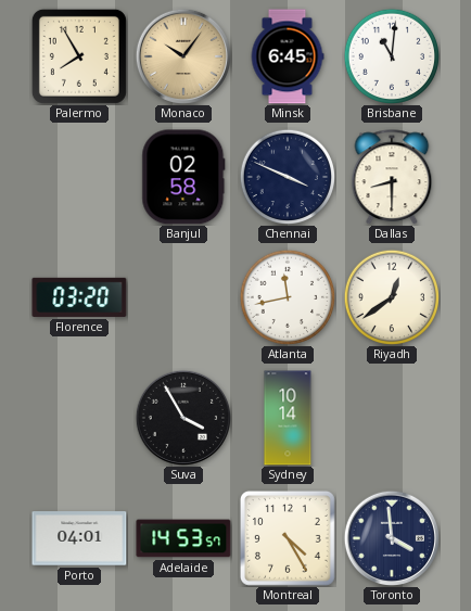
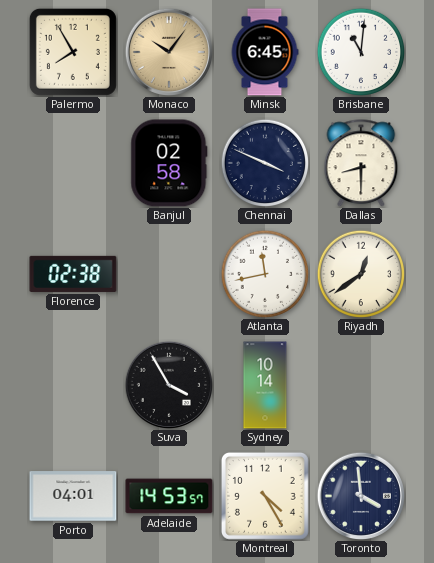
Florence: 03:20 -> 02:38 (73, 274)
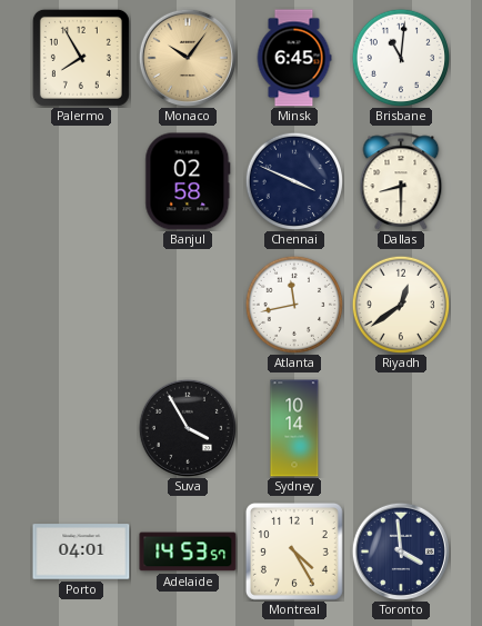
Florence: 02:38 -> none (73, 274)
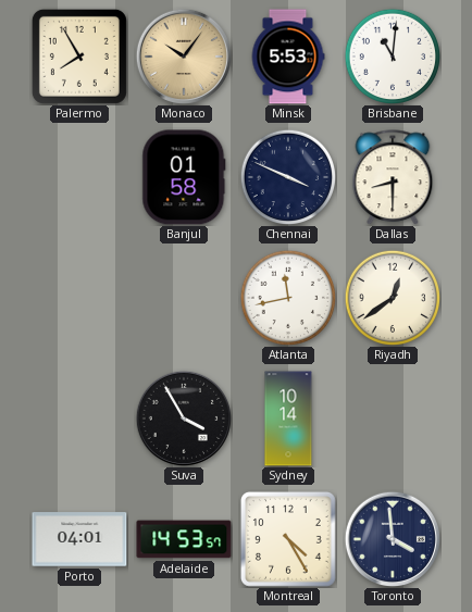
Minsk: 6:45 -> 5:53 (288, 57)
Banjul: 02:58 -> 01:58 (184, 177)
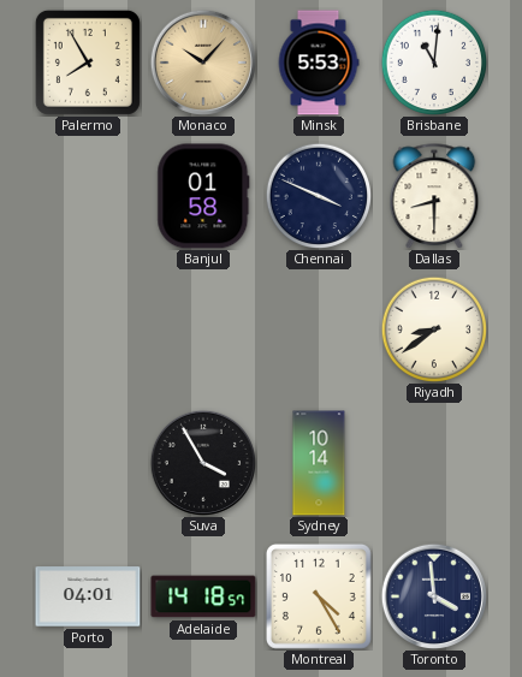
Monaco: 10:06 -> 10:07 (202, 61)
Atlanta: 11:43 -> none (288, 298)
Riyadh: 12:39 -> 8:39 (434, 329)
Adelaide: 14:53 -> 14:18 (203, 596)
